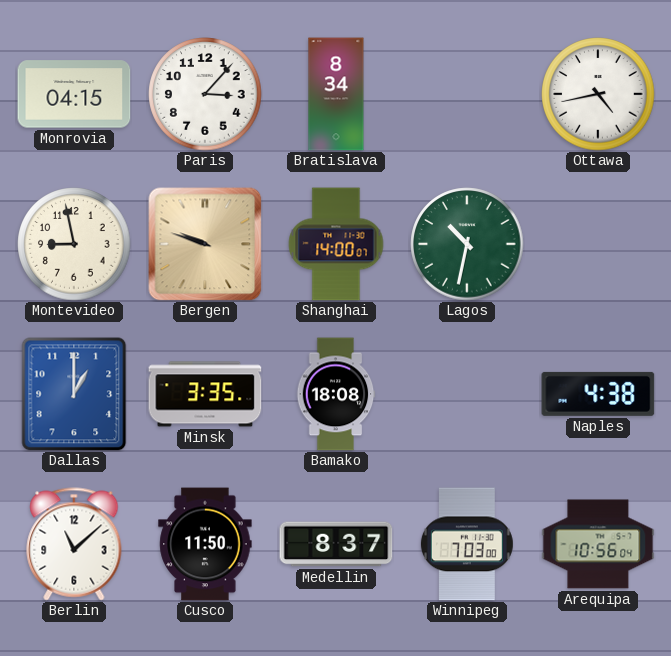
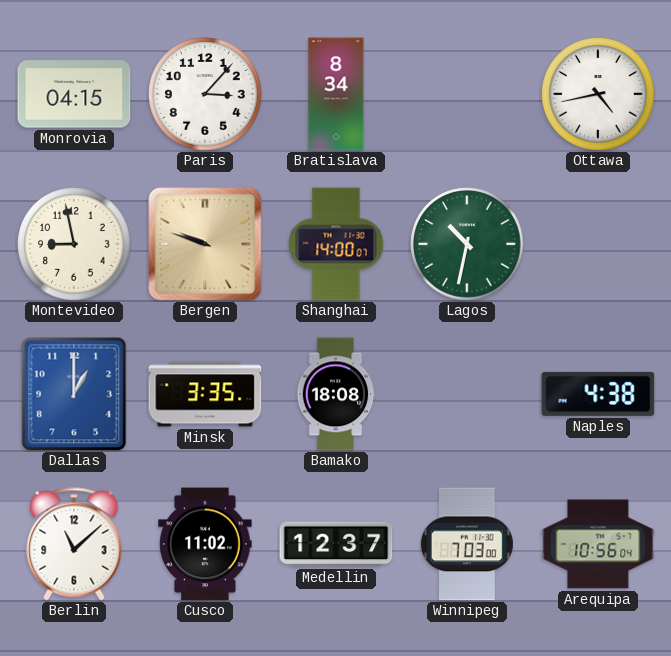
Cusco: 11:50 -> 11:02 (205, 544)
Medellin: 8:37 -> 12:37 (336, 544)
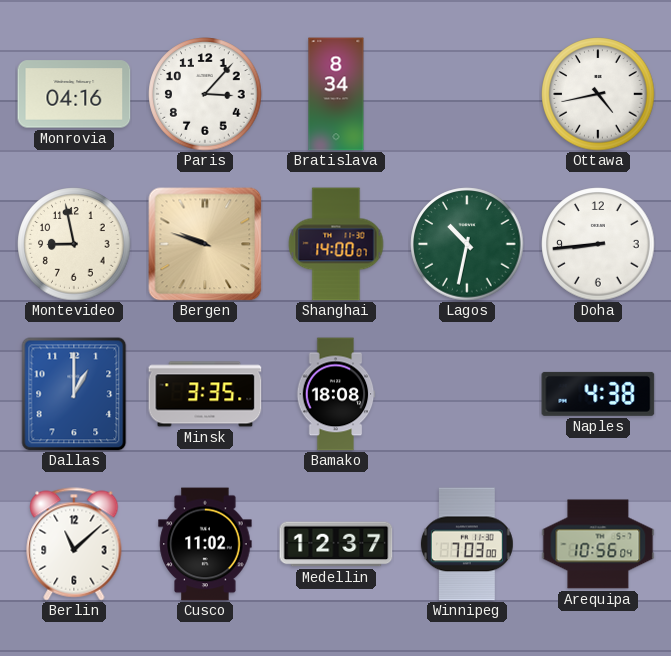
Monrovia: 04:15 -> 04:16 (74, 94)
Doha: none -> 8:44 (598, 244)
